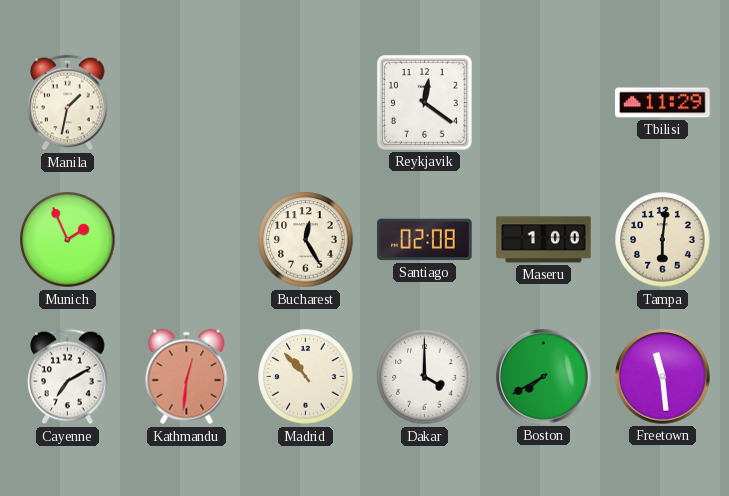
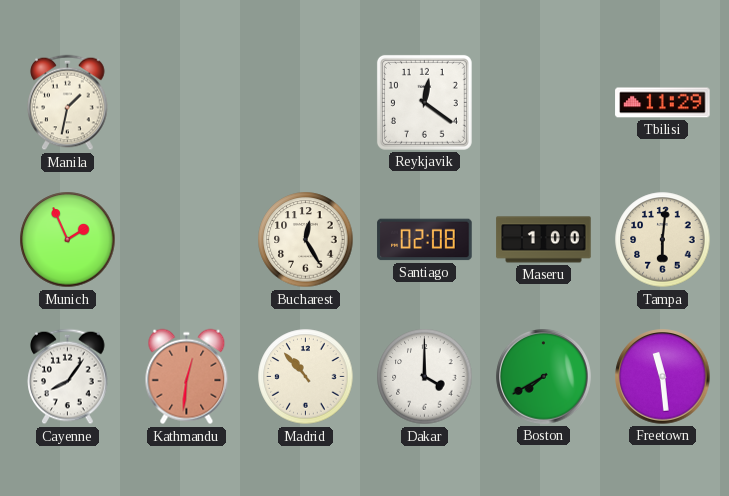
Cayenne: 7:10 -> 8:06 (68, 377)
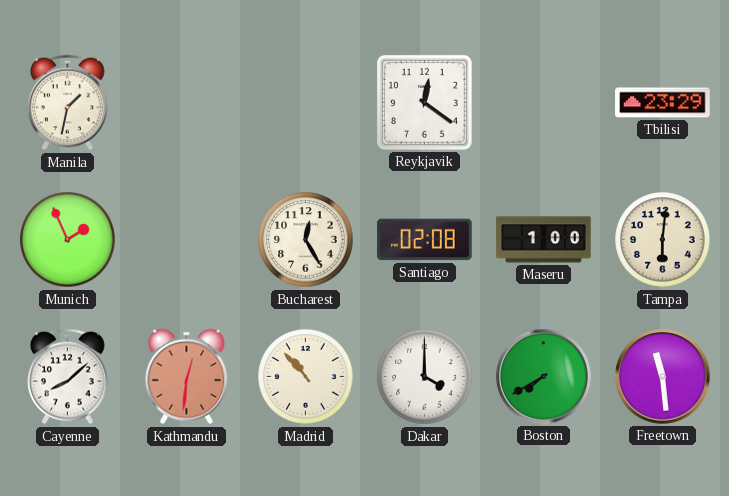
Tbilisi: 11:29 -> 23:29 (663, 103)
Cayenne: 8:06 -> 8:08 (68, 377)
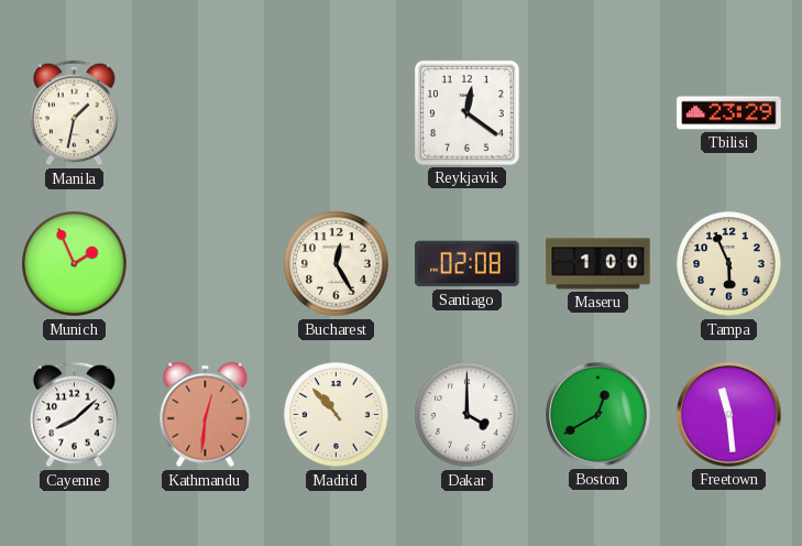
Tampa: 6:01 -> 5:56 (729, 264)
Boston: 7:40 -> 12:40 (598, 415)
